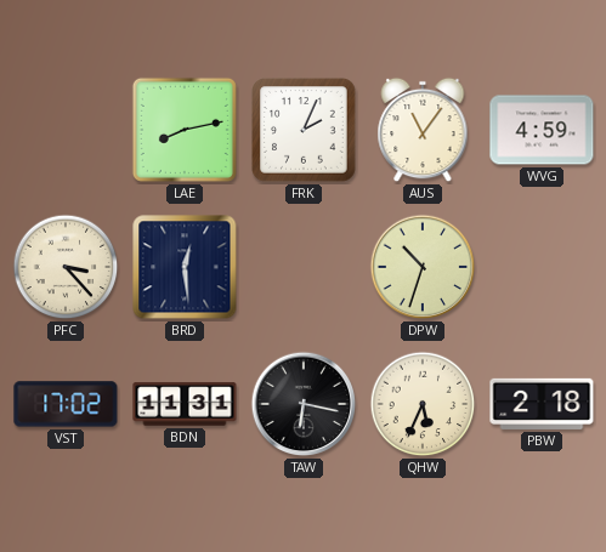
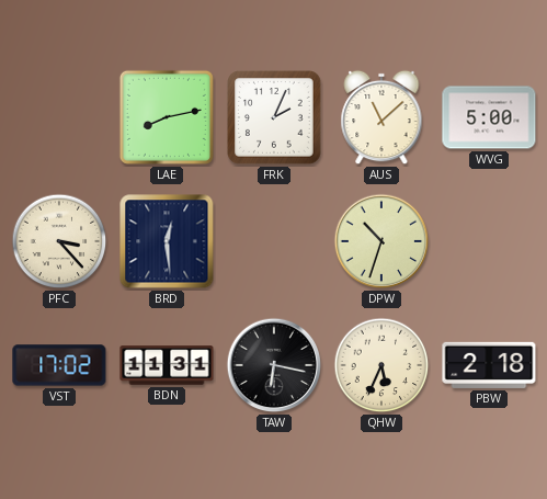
AUS: 11:06 -> 11:08 (381, 117)
WVG: 4:59 -> 5:00 (489, 117)
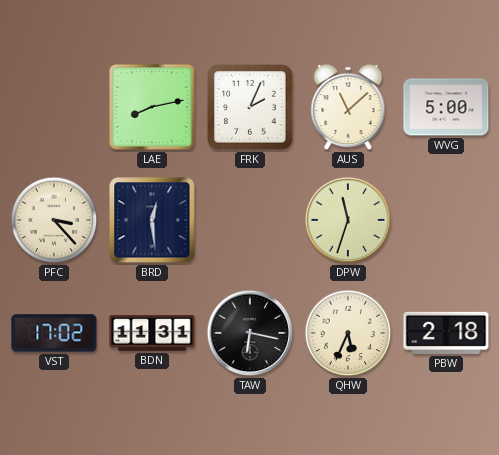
DPW: 10:33 -> 11:33 (348, 220)
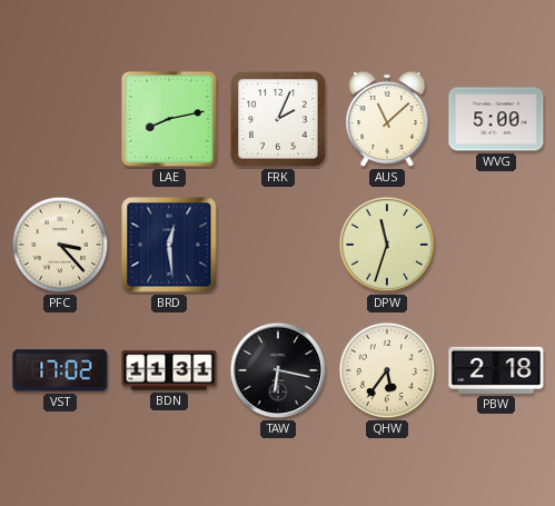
QHW: 5:34 -> 5:36 (387, 370)
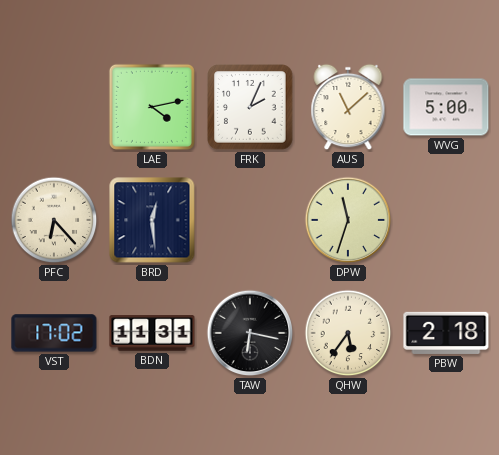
LAE: 8:13 -> 4:13 (152, 107)
PFC: 3:23 -> 6:23 (54, 220)
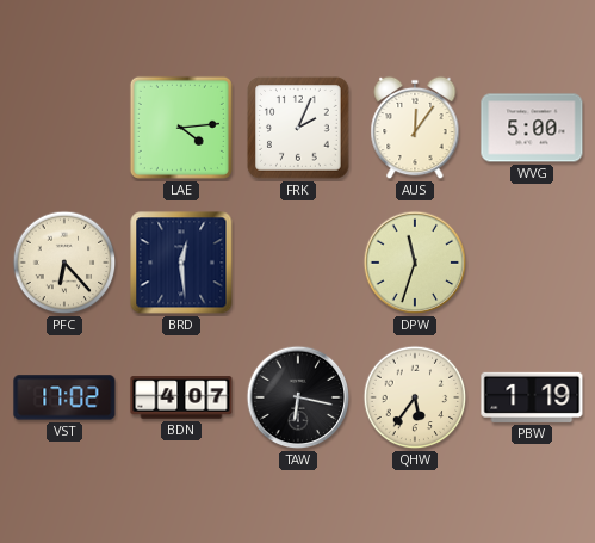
LAE: 4:13 -> 4:14 (181, 128)
AUS: 11:08 -> 12:06 (415, 128)
BDN: 11:31 -> 4:07 (181, 397)
PBW: 2:18 -> 1:19 (532, 397)
